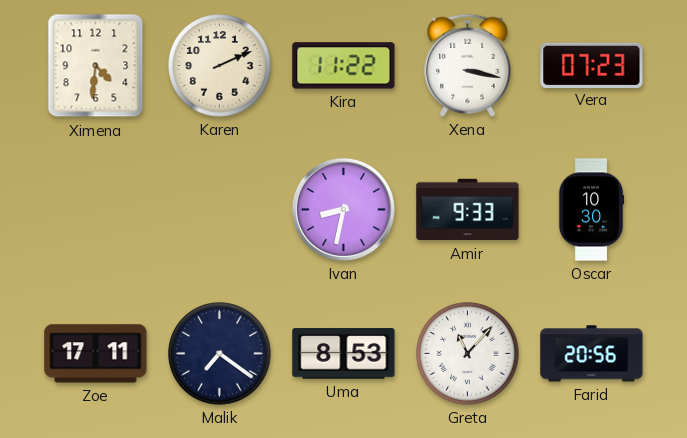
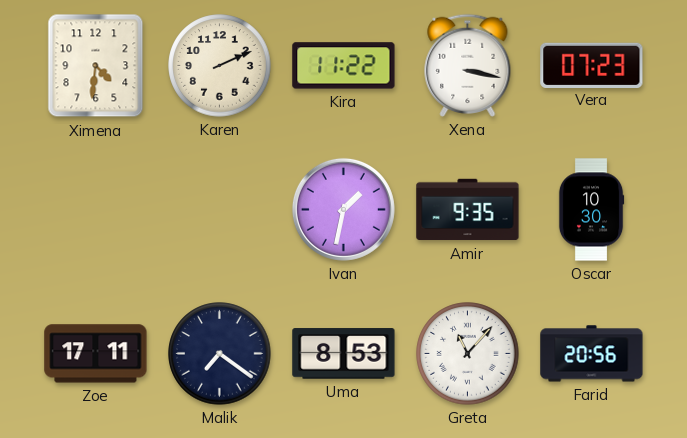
Ivan: 8:32 -> 1:32 (343, 209)
Amir: 9:33 -> 9:35 (468, 210)
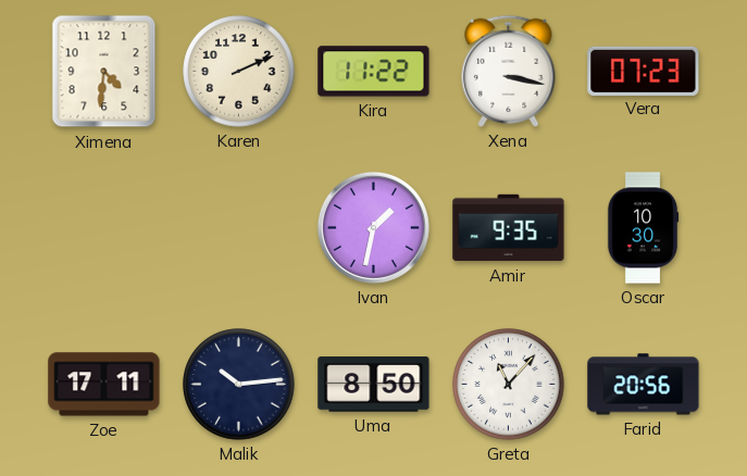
Malik: 7:21 -> 10:14 (239, 385)
Uma: 8:53 -> 8:50 (374, 385)
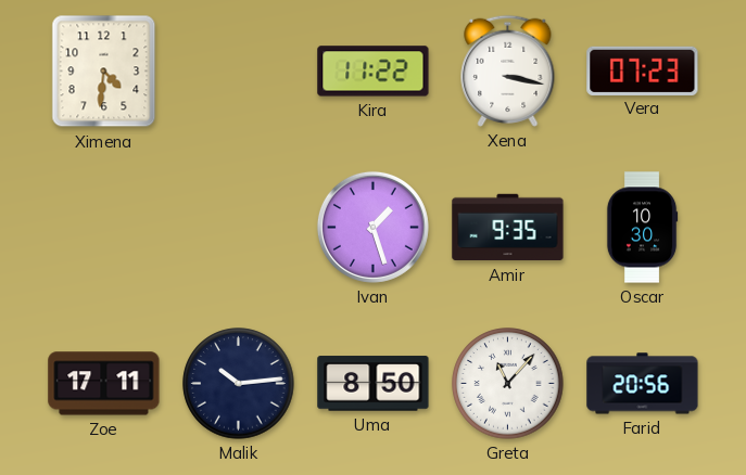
Karen: 2:11 -> none (239, 72)
Ivan: 1:32 -> 1:27 (372, 227)
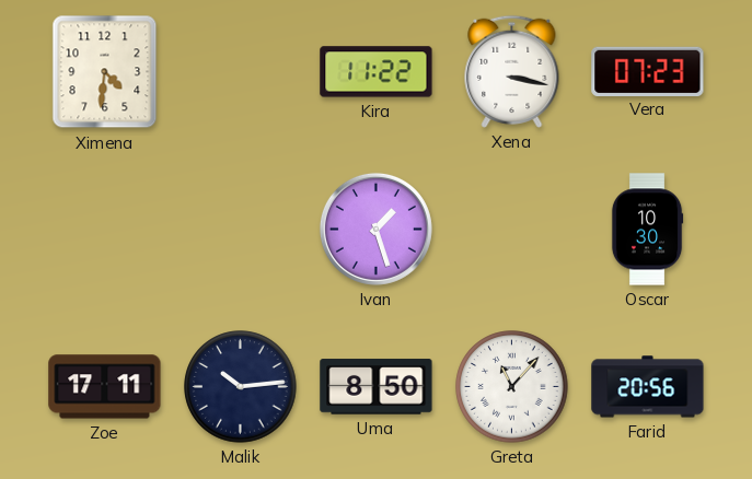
Amir: 9:35 -> none (508, 228)
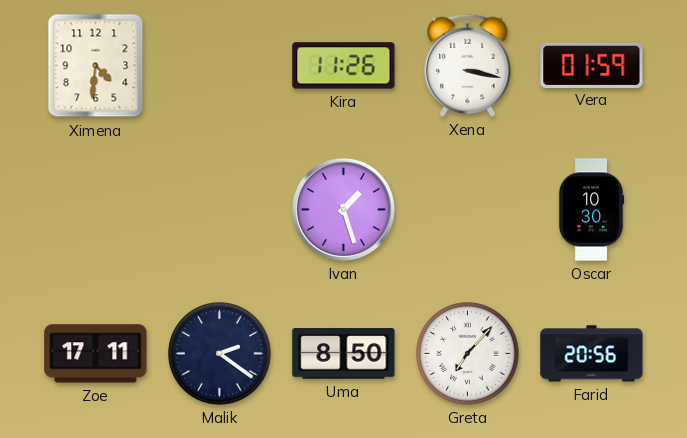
Kira: 11:22 -> 11:26 (344, 66)
Vera: 07:23 -> 01:59 (592, 65)
Malik: 10:14 -> 2:21 (220, 354)
Greta: 11:07 -> 7:07 (468, 354)
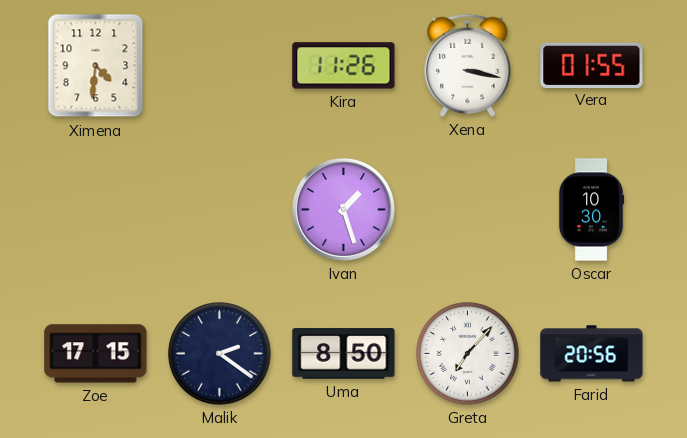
Vera: 01:59 -> 01:55 (592, 65)
Zoe: 17:11 -> 17:15 (96, 354)
